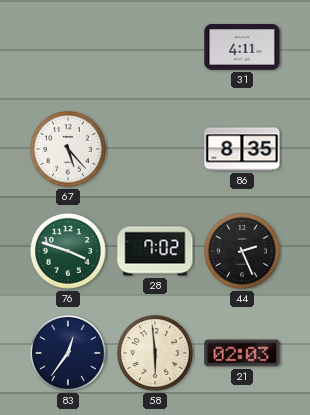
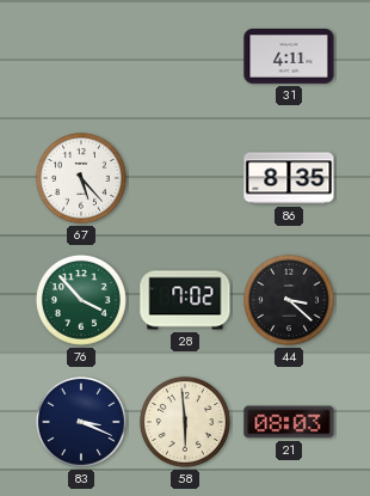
76: 3:48 -> 3:53 (81, 300)
44: 2:26 -> 3:22 (289, 300)
83: 12:36 -> 3:19 (81, 422)
21: 02:03 -> 08:03 (289, 422)
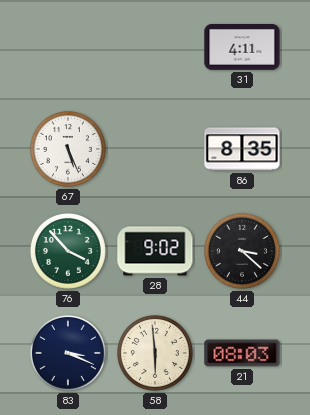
67: 5:23 -> 5:26 (68, 149)
28: 7:02 -> 9:02 (155, 251)
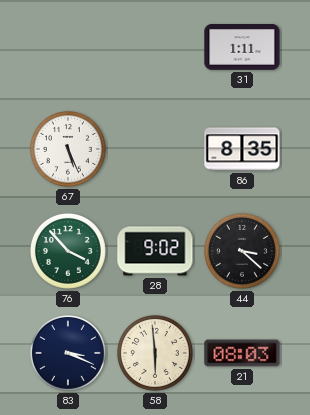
31: 4:11 -> 1:11 (242, 48)
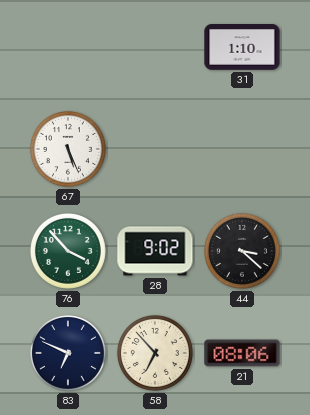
31: 1:11 -> 1:10 (242, 48)
86: 8:35 -> none (242, 149)
83: 3:19 -> 6:49 (68, 353)
58: 5:59 -> 6:53 (155, 353)
21: 08:03 -> 08:06 (242, 353)
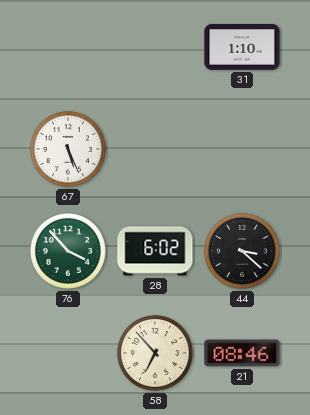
28: 9:02 -> 6:02 (155, 251)
83: 6:49 -> none (68, 353)
21: 08:06 -> 08:46 (242, 353)
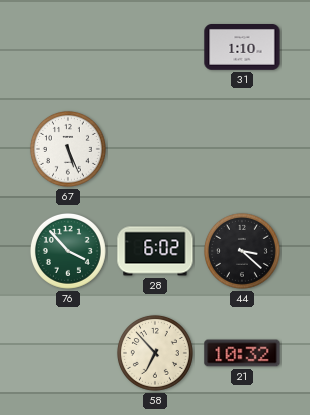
21: 08:46 -> 10:32 (242, 353)
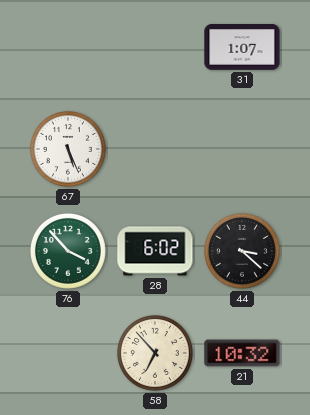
31: 1:10 -> 1:07 (242, 48)
